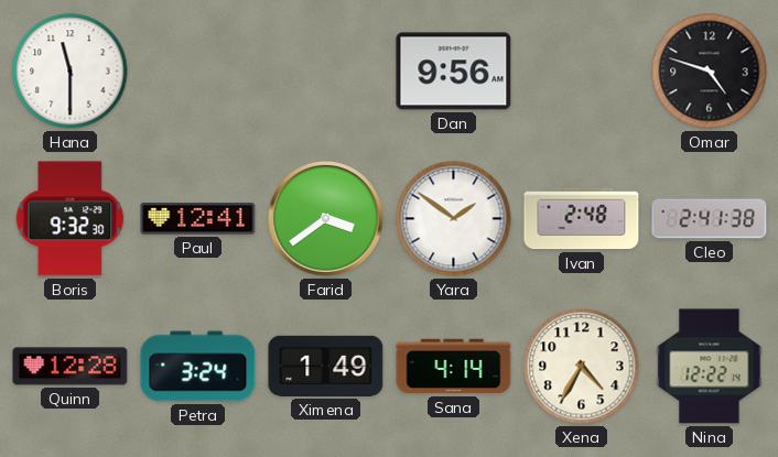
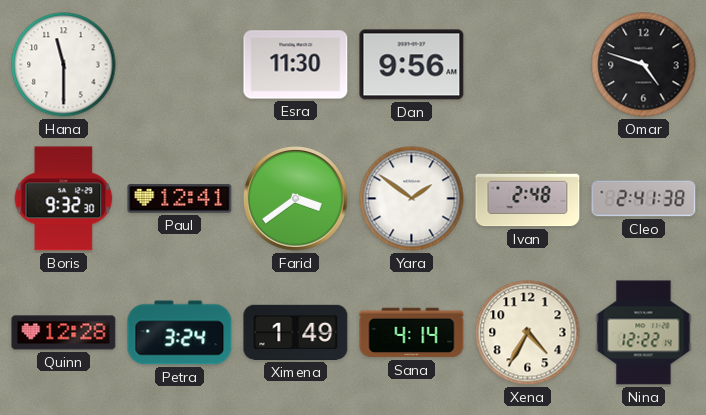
Esra: none -> 11:30 (296, 65)
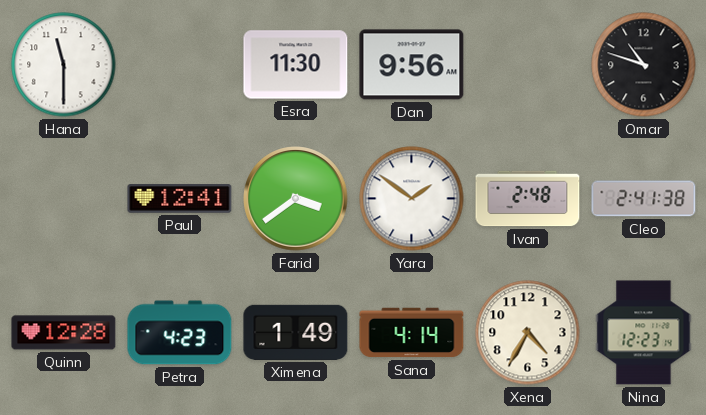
Omar: 4:48 -> 10:48 (644, 65)
Boris: 9:32 -> none (64, 199)
Petra: 3:24 -> 4:23 (180, 333)
Nina: 12:22 -> 12:23 (644, 333)
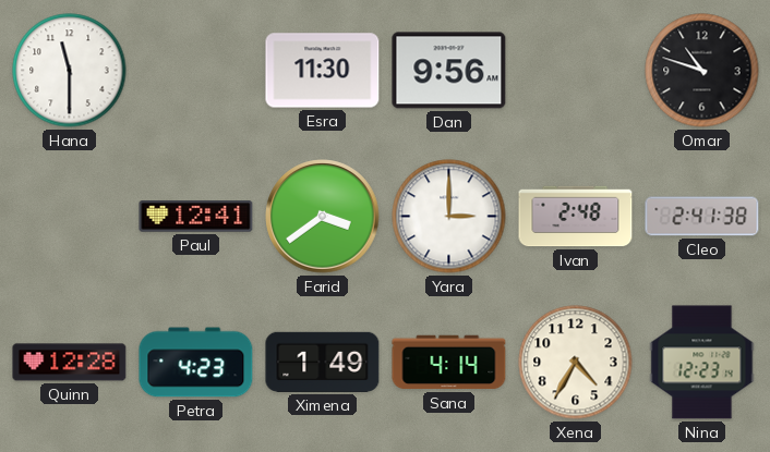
Yara: 1:51 -> 3:00 (449, 217)
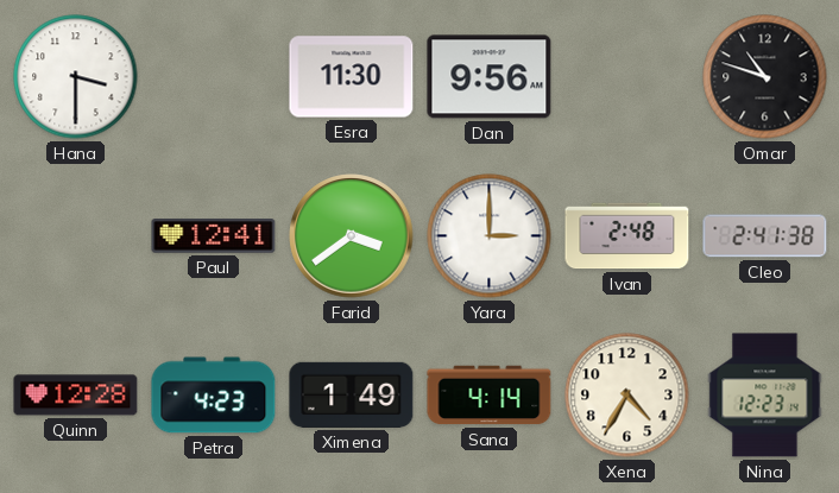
Hana: 11:30 -> 3:30 (76, 77)
